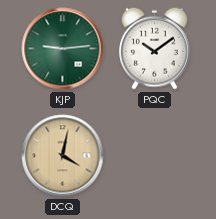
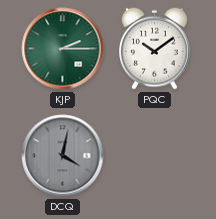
KJP: 9:14 -> 2:15 (63, 49)
DCQ dial: champagne -> grey (63, 156)
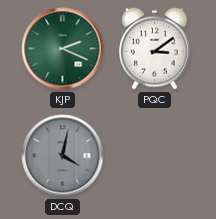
KJP: 2:15 -> 2:19 (63, 49)
PQC: 10:09 -> 3:09 (155, 48)
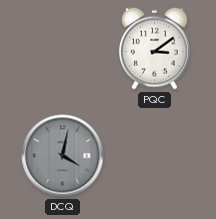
KJP: 2:19 -> none (63, 49)
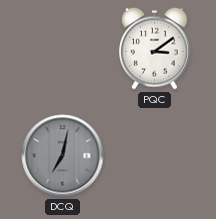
DCQ: 4:02 -> 7:02 (63, 156)
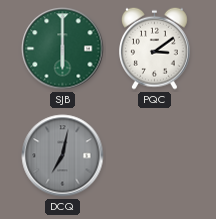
SJB: none -> 6:00 (63, 49)
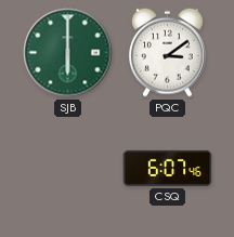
DCQ: 7:02 -> none (63, 156)
CSQ: none -> 6:07 (168, 168)
